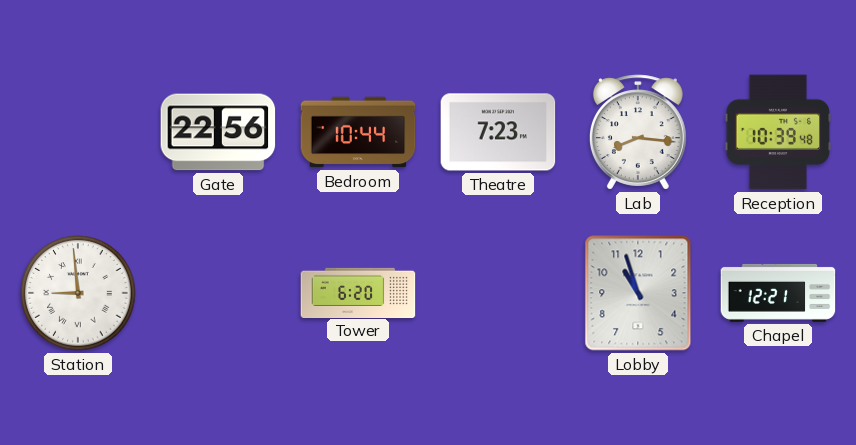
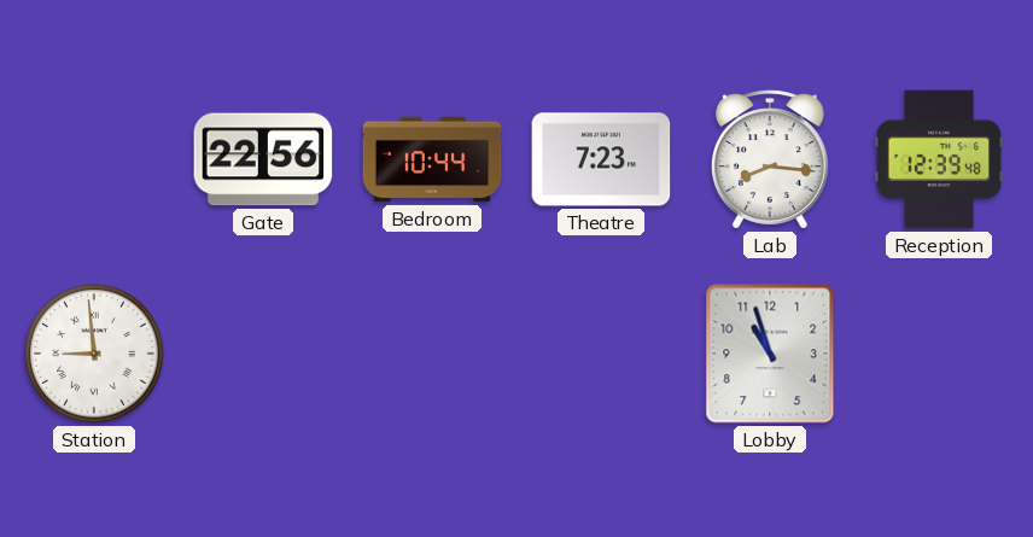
Reception: 10:39 -> 12:39 (939, 159)
Tower: 6:20 -> none (358, 292)
Chapel: 12:21 -> none (778, 293)
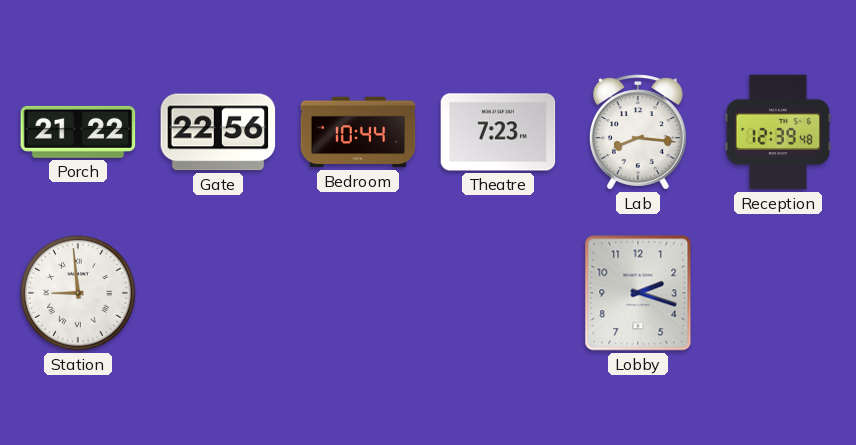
Porch: none -> 21:22 (78, 132)
Lobby: 10:57 -> 2:18 (638, 293)
